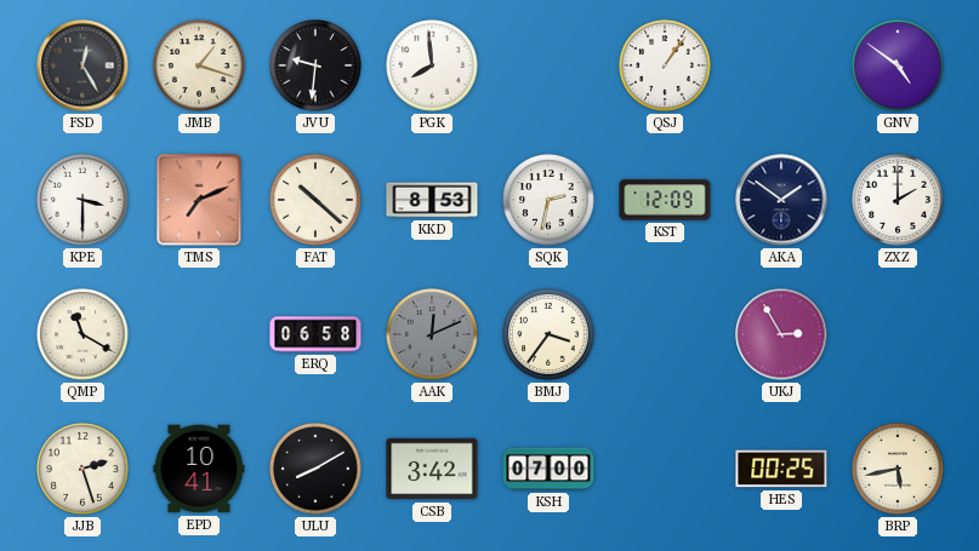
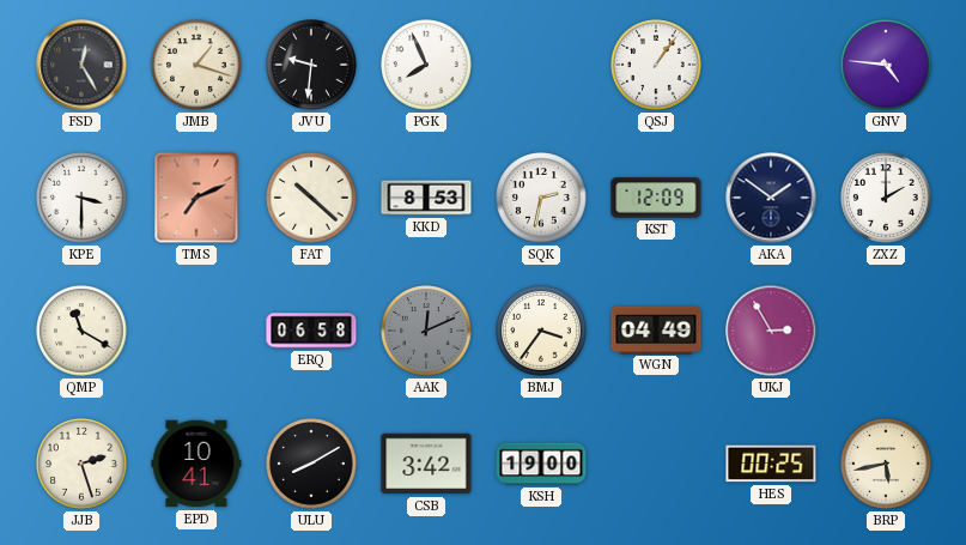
PGK: 7:59 -> 7:56 (426, 65)
GNV: 4:51 -> 4:46 (886, 65)
WGN: none -> 04:49 (656, 329)
KSH: 07:00 -> 19:00 (541, 464)
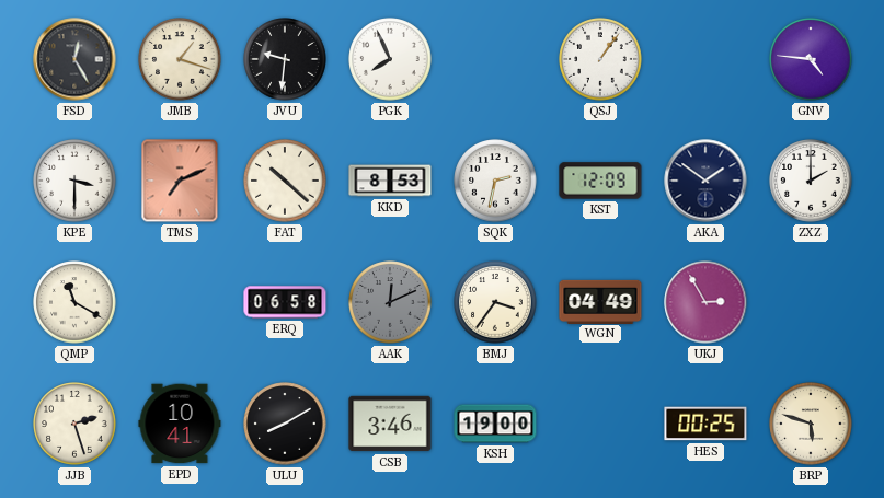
CSB: 3:42 -> 3:46 (390, 424)
BRP: 5:43 -> 5:48 (811, 424)
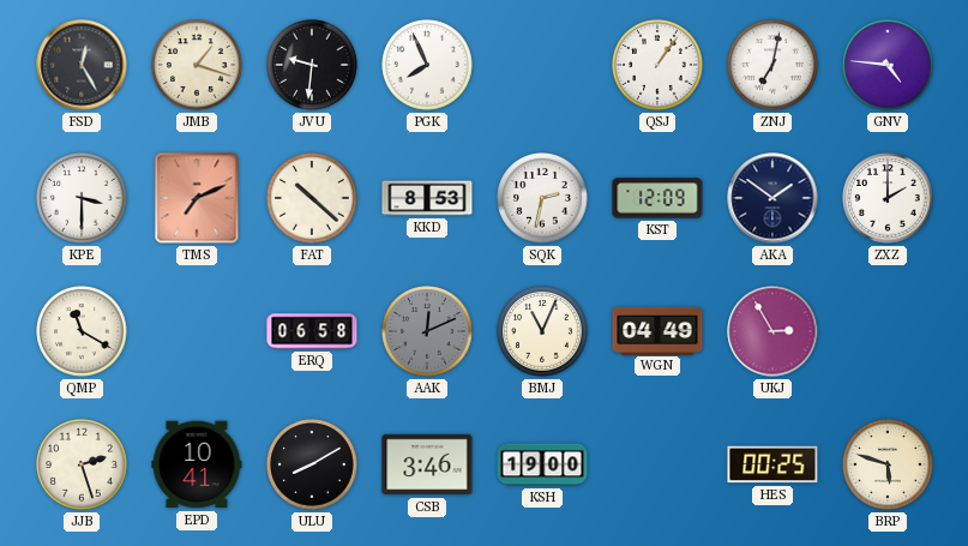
ZNJ: none -> 7:02 (772, 65)
BMJ: 3:36 -> 11:04 (542, 331)
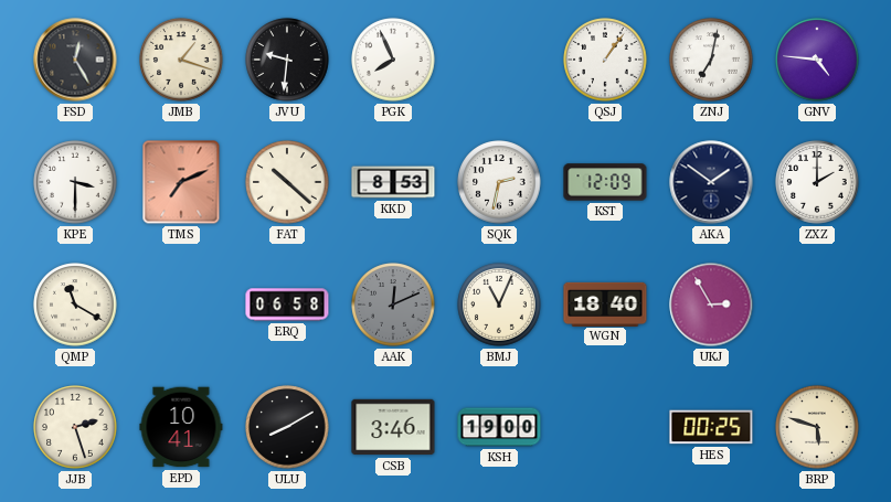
WGN: 04:49 -> 18:40 (605, 303)
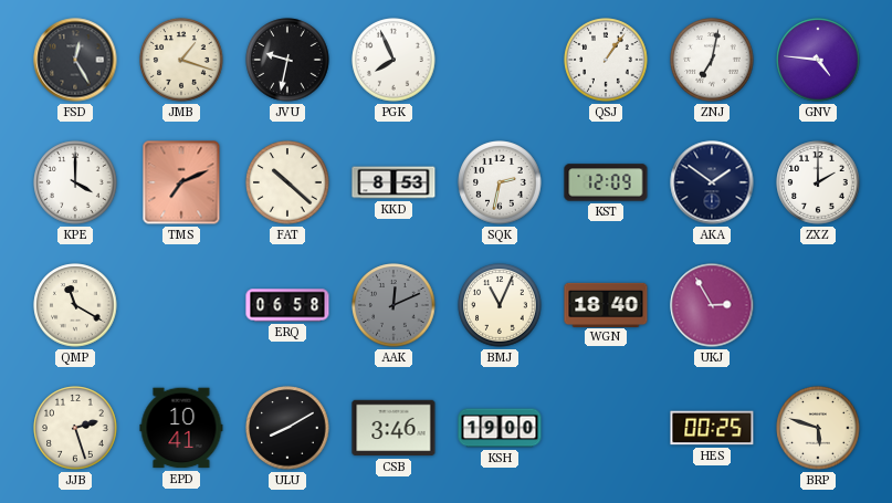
JVU: 9:31 -> 9:32 (287, 60)
KPE: 3:30 -> 4:00 (75, 182)
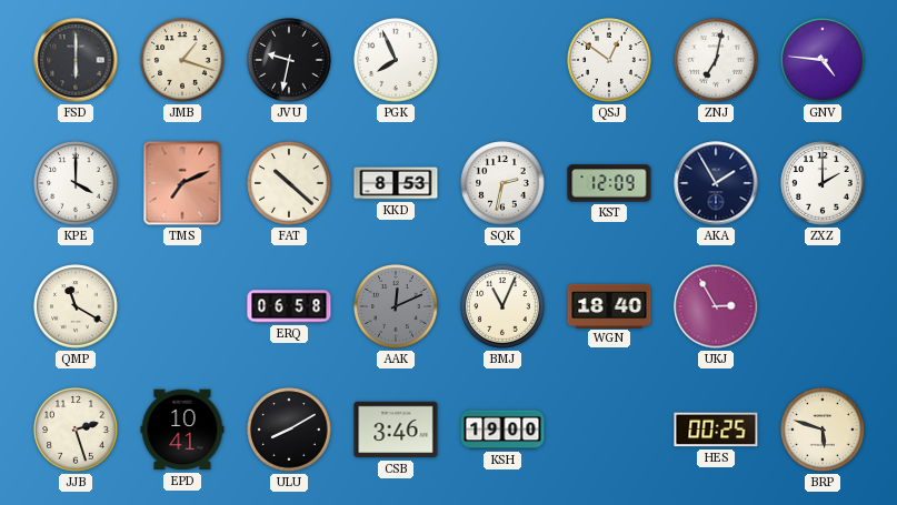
FSD: 12:25 -> 6:00 (76, 60)
QSJ: 1:06 -> 12:51 (609, 60)
AKA: 1:51 -> 1:55 (716, 183)
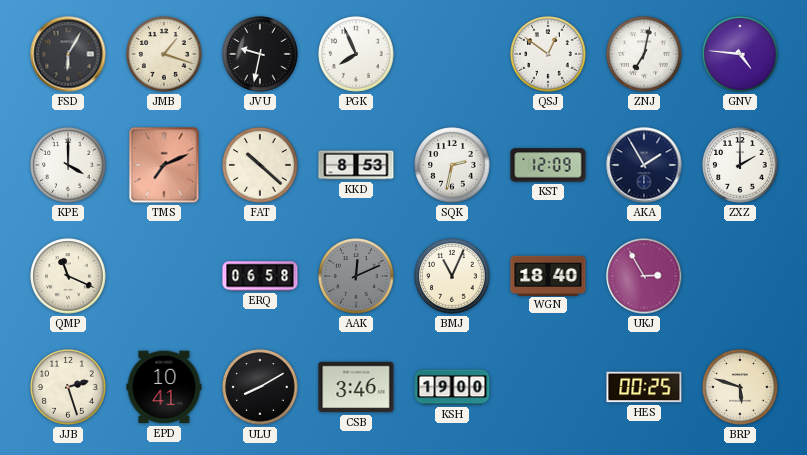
FSD: 6:00 -> 6:05 (68, 54)
QMP: 11:20 -> 11:19 (68, 276)
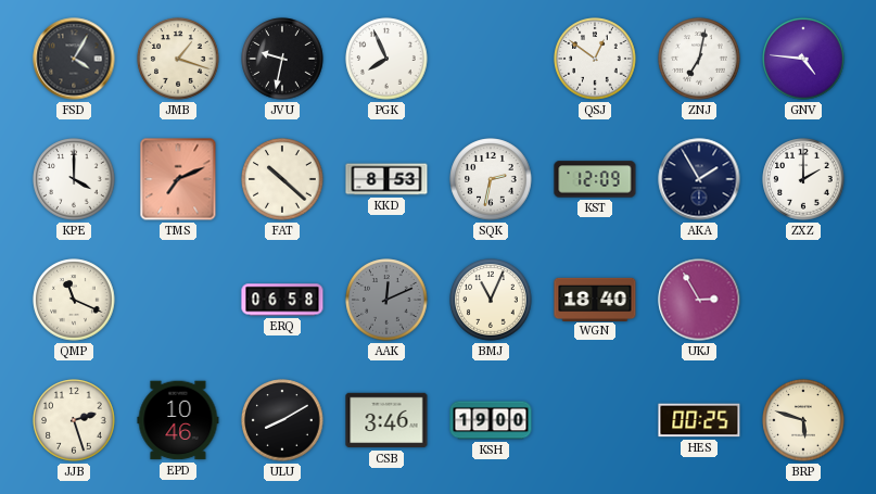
FSD: 6:05 -> 4:05 (74, 59)
EPD: 10:41 -> 10:46 (178, 420)
